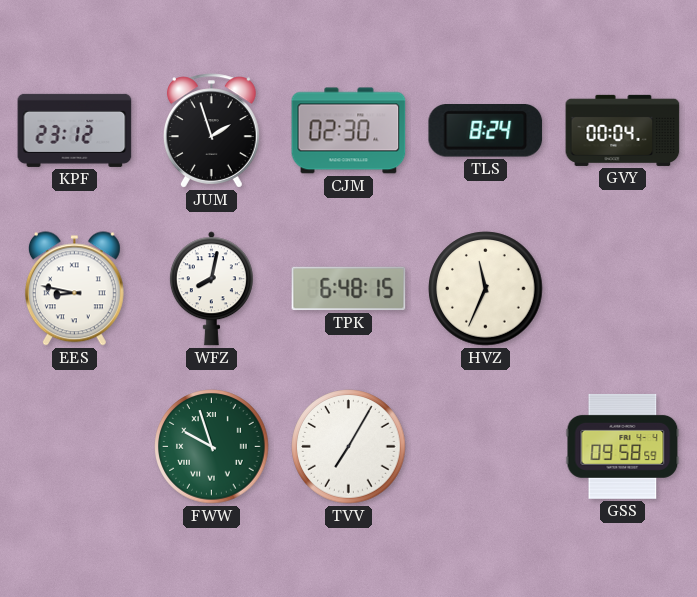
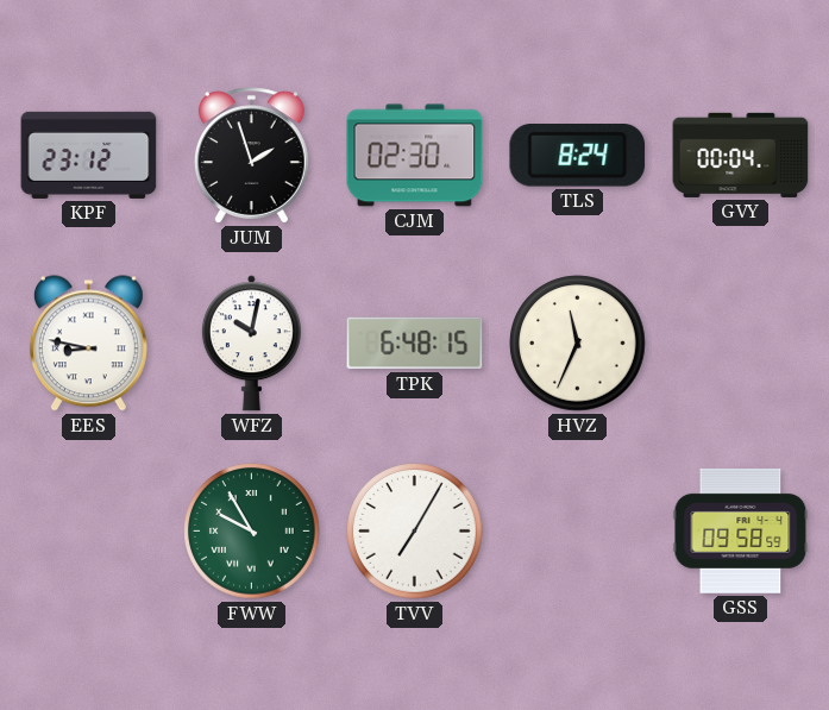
WFZ: 8:02 -> 10:02 (251, 344)
FWW: 9:57 -> 9:55 (252, 532)
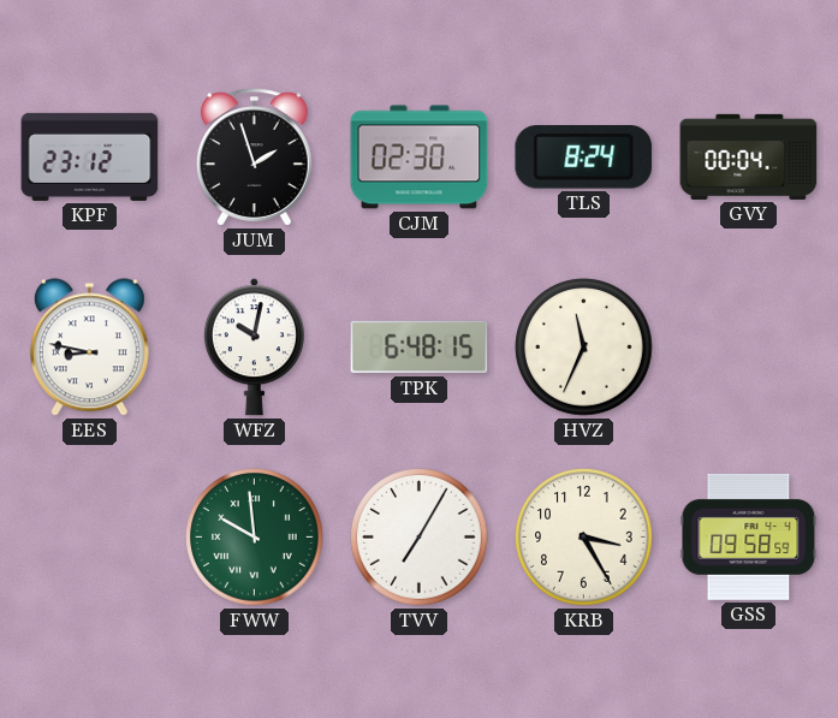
FWW: 9:55 -> 9:59 (255, 538)
KRB: none -> 3:25 (584, 538)
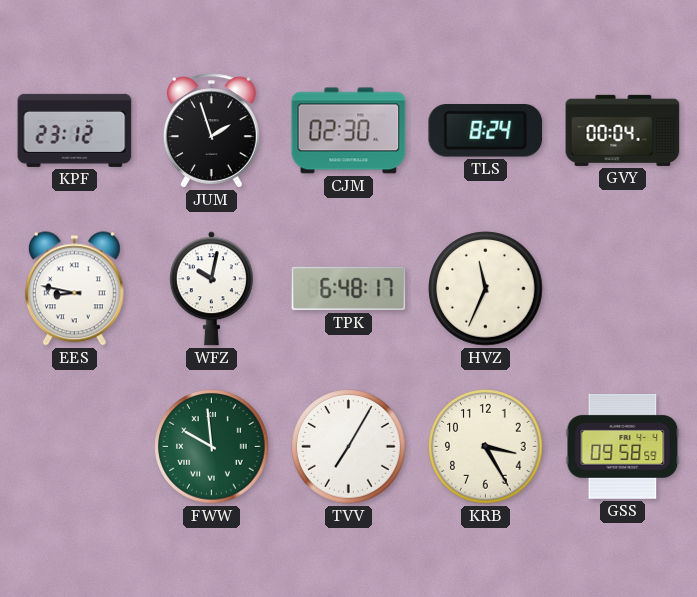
TPK: 6:48:15 -> 6:48:17 (349, 289)
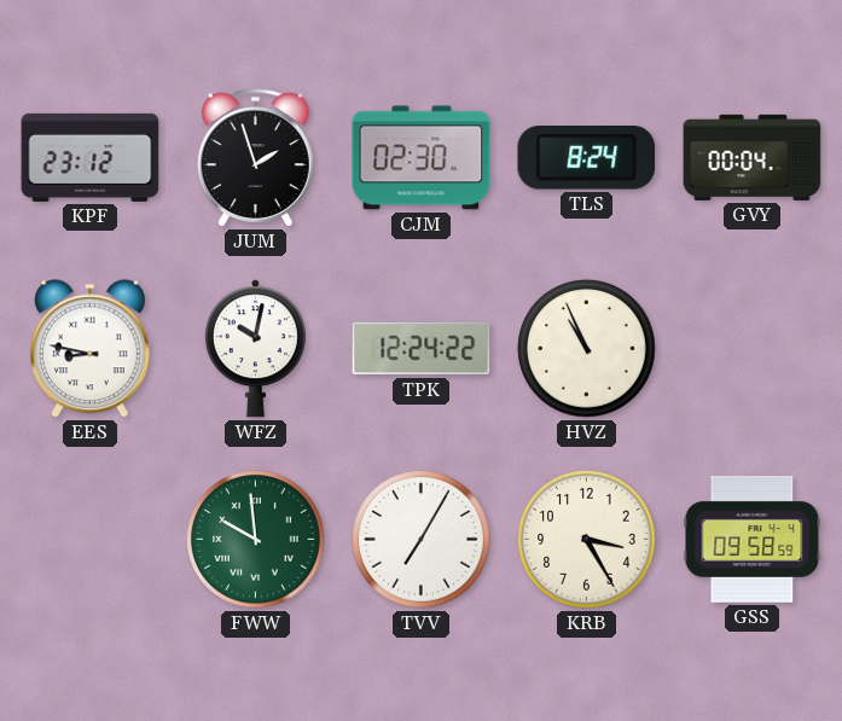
TPK: 6:48 -> 12:24 (422, 349)
HVZ: 11:34 -> 10:56 (587, 349)
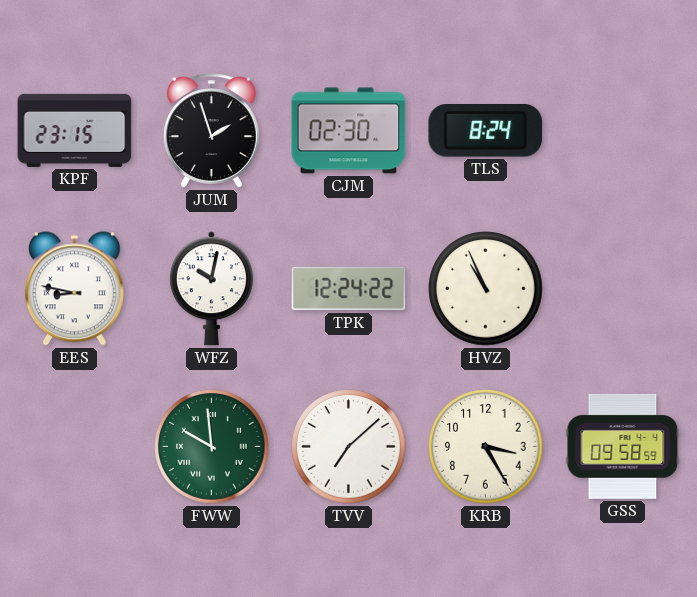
KPF: 23:12 -> 23:15 (75, 130)
GVY: 00:04 -> none (753, 157)
TVV: 7:05 -> 7:08 (349, 447)
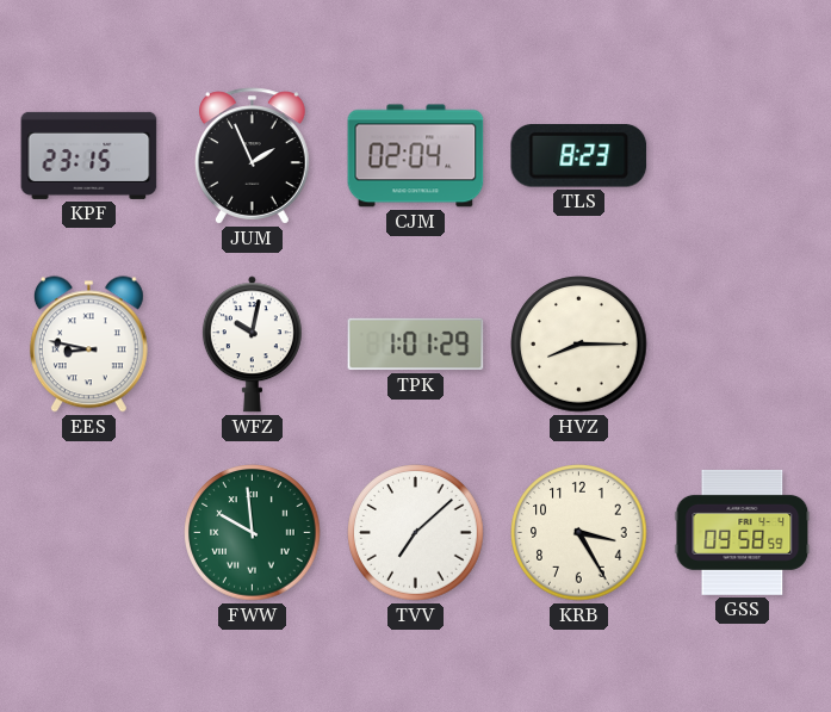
JUM: 1:57 -> 1:56 (252, 156)
CJM: 02:30 -> 02:04 (416, 156)
TLS: 8:24 -> 8:23 (579, 156)
TPK: 12:24 -> 1:01 (416, 345)
HVZ: 10:56 -> 8:15 (579, 345)
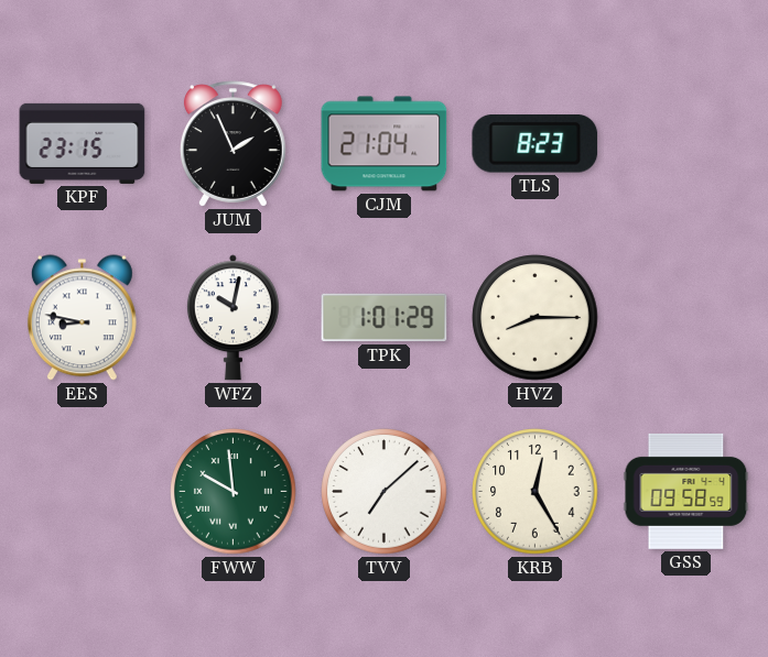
CJM: 02:04 -> 21:04 (385, 144)
KRB: 3:25 -> 12:25 (536, 492)
